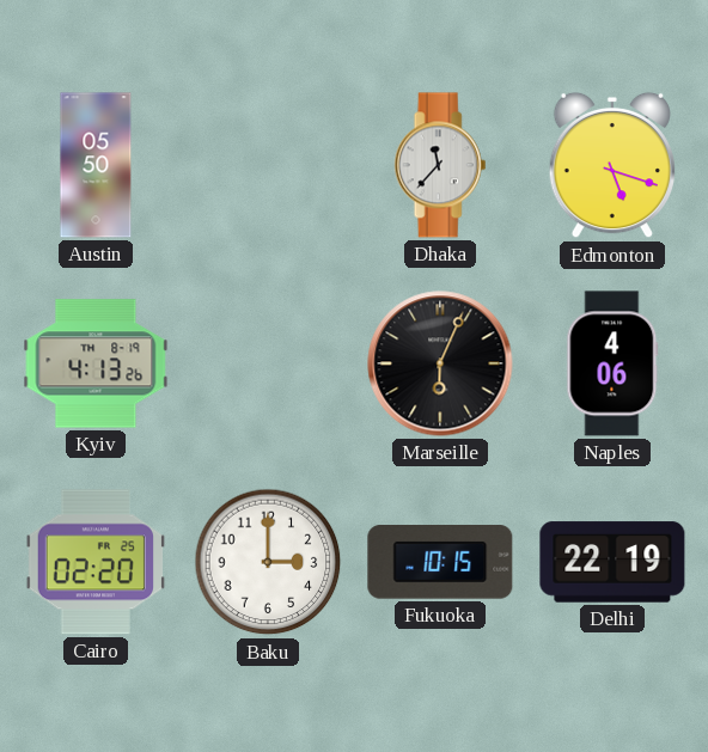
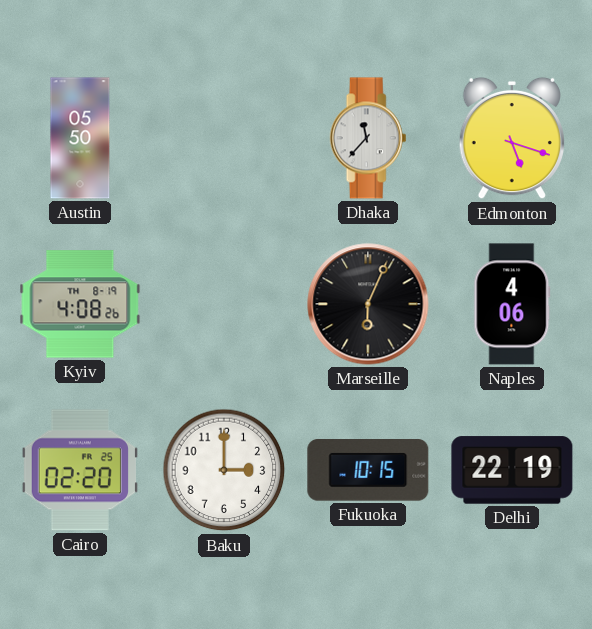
Kyiv: 4:13 -> 4:08 (80, 304)
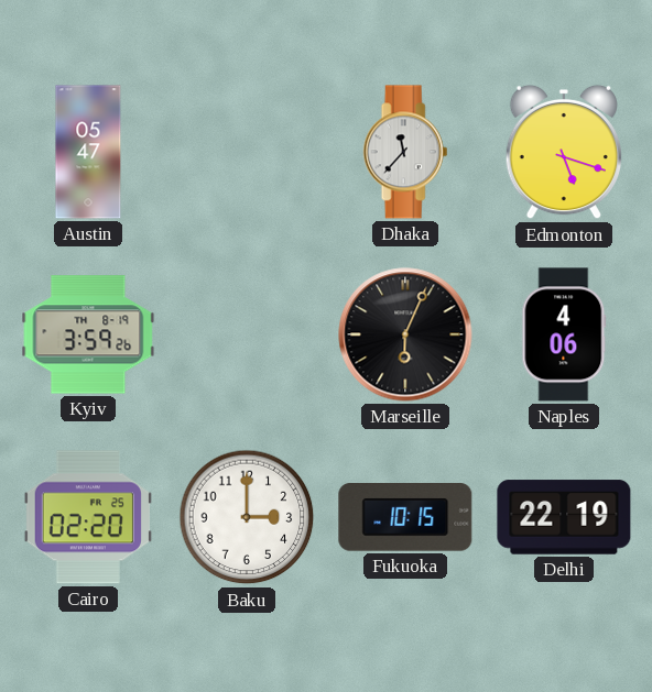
Austin: 05:50 -> 05:47 (88, 152)
Kyiv: 4:08 -> 3:59 (88, 334)
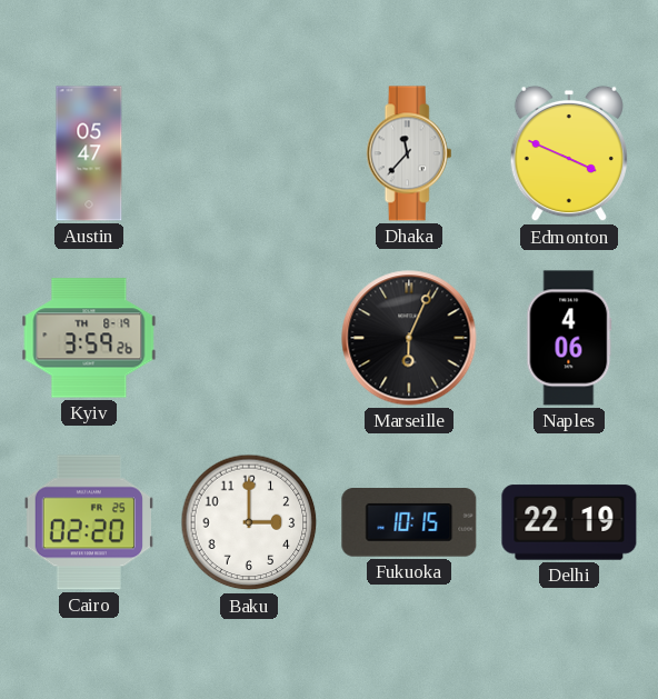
Edmonton: 5:18 -> 3:49 (569, 153)
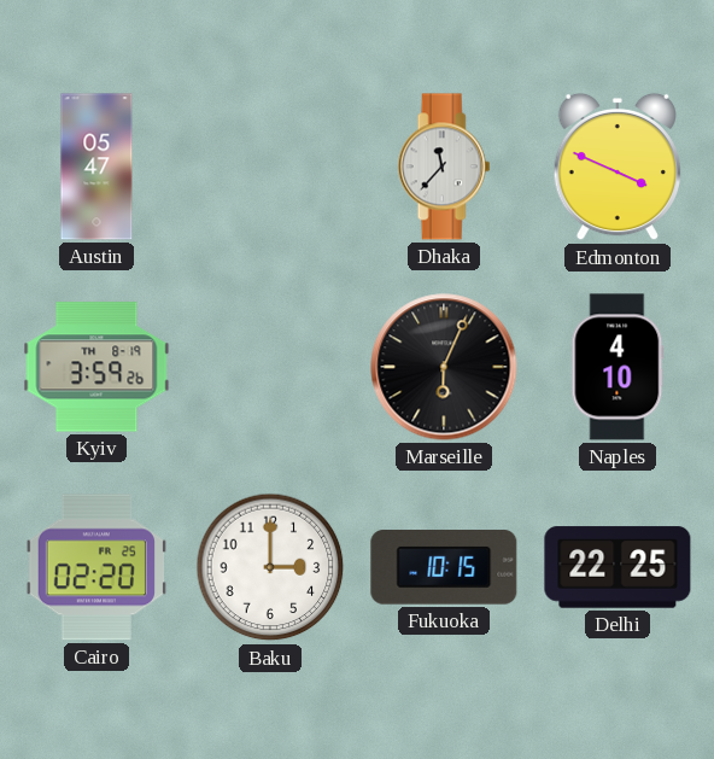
Naples: 4:06 -> 4:10 (618, 367)
Delhi: 22:19 -> 22:25 (618, 567)
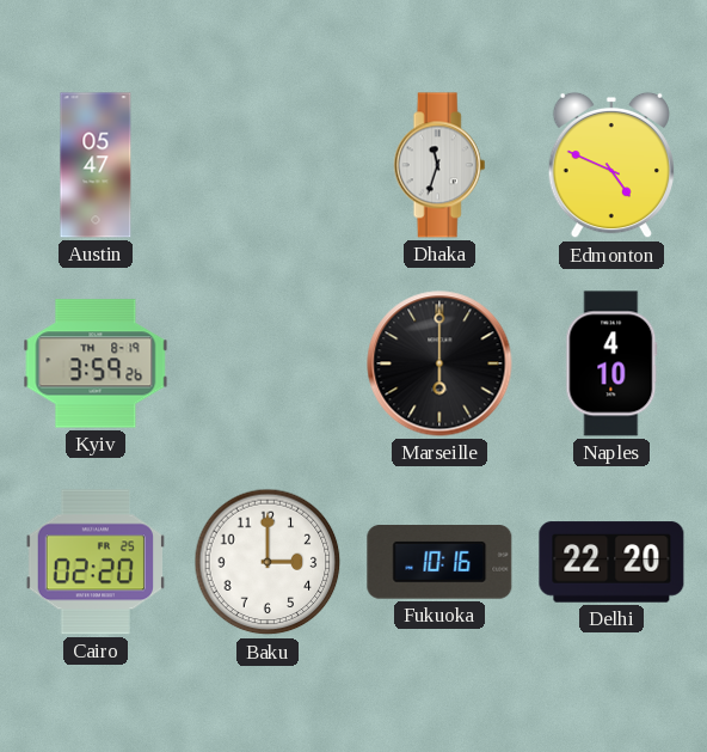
Dhaka: 11:37 -> 11:33 (439, 165)
Edmonton: 3:49 -> 4:49 (611, 165)
Marseille: 6:04 -> 6:00 (439, 363)
Fukuoka: 10:15 -> 10:16 (439, 563)
Delhi: 22:25 -> 22:20 (611, 562)
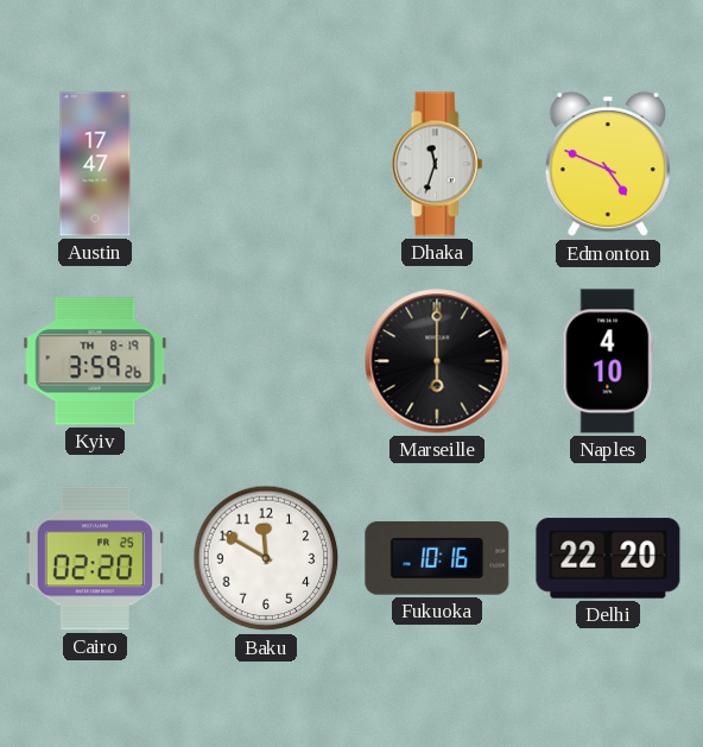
Austin: 05:47 -> 17:47 (95, 164)
Baku: 3:00 -> 11:50 (266, 558)
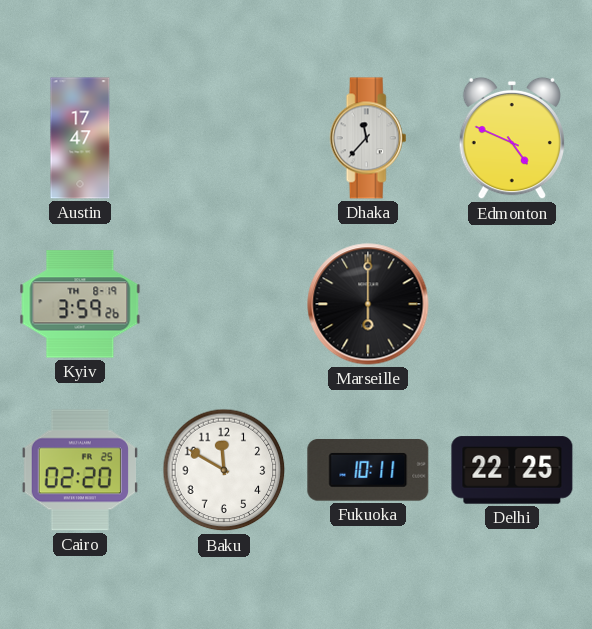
Dhaka: 11:33 -> 11:37 (368, 138)
Naples: 4:10 -> none (608, 361)
Fukuoka: 10:16 -> 10:11 (368, 471)
Delhi: 22:20 -> 22:25 (512, 470)
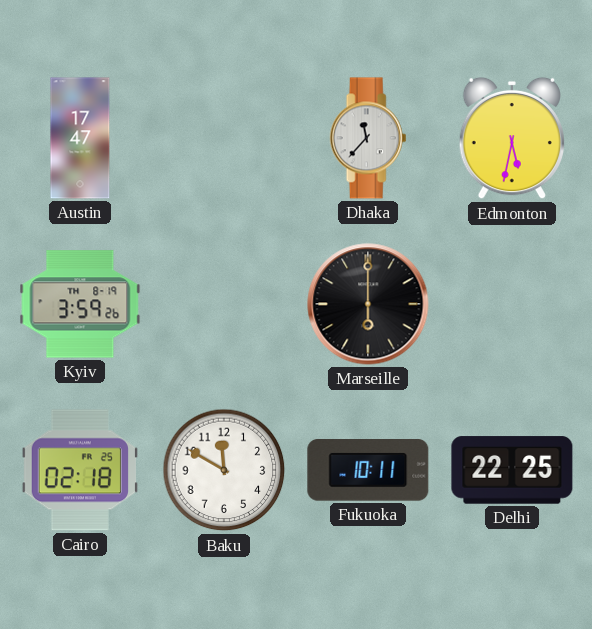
Edmonton: 4:49 -> 5:32 (512, 138)
Cairo: 02:20 -> 02:18 (79, 470)
